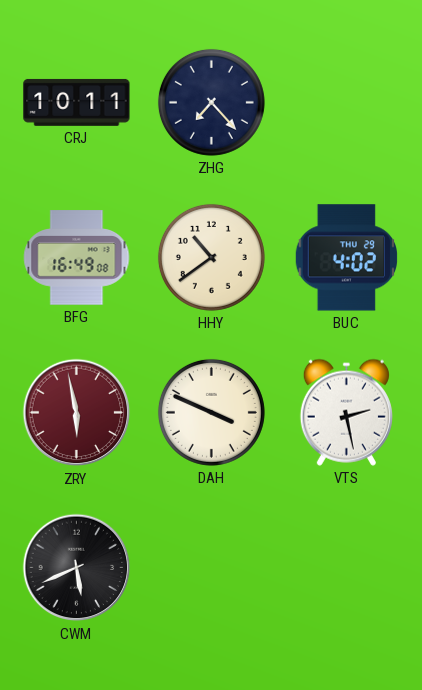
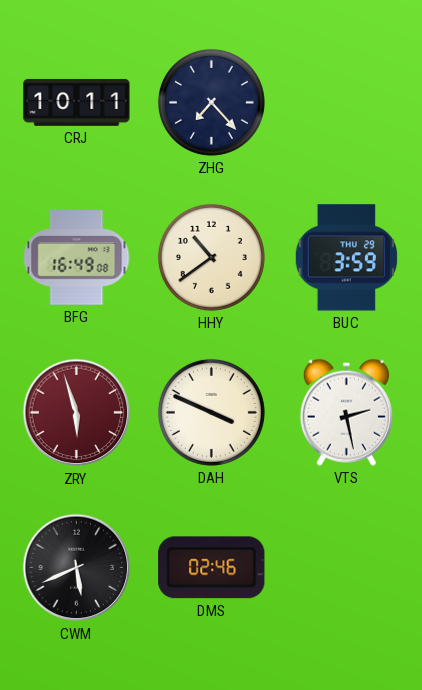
BUC: 4:02 -> 3:59 (346, 258)
ZRY: 5:58 -> 5:57 (77, 413)
DMS: none -> 02:46 (212, 568)
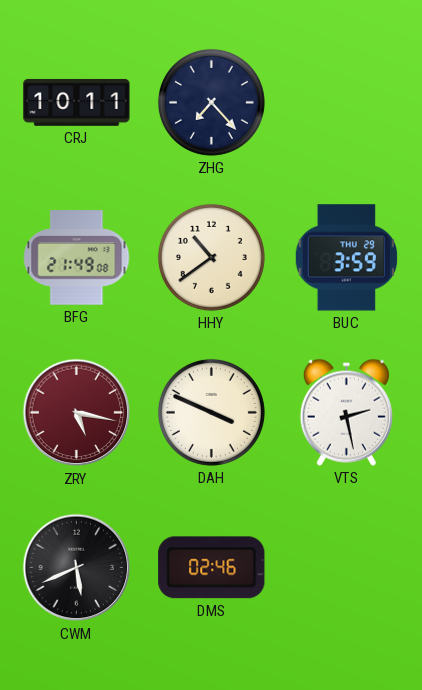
BFG: 16:49 -> 21:49 (77, 258)
ZRY: 5:57 -> 5:17 (77, 413)
